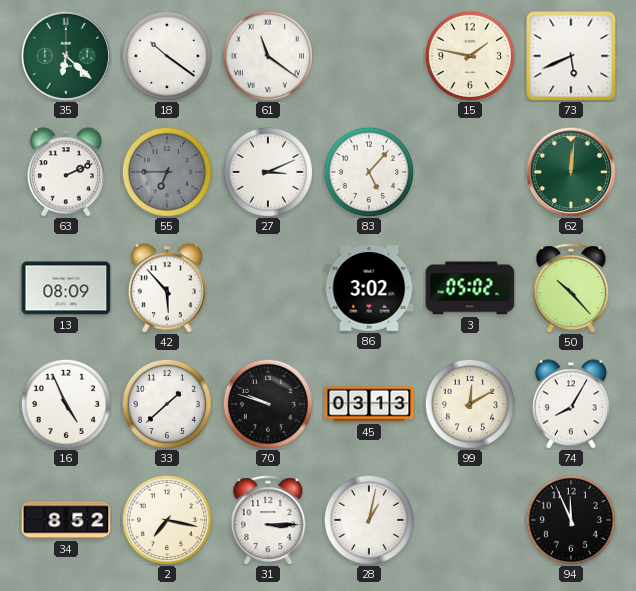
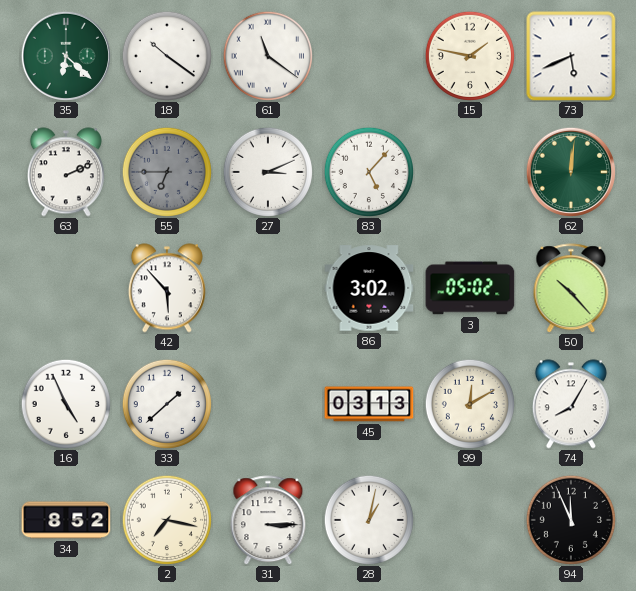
13: 08:09 -> none (66, 288)
70: 9:48 -> none (268, 404)
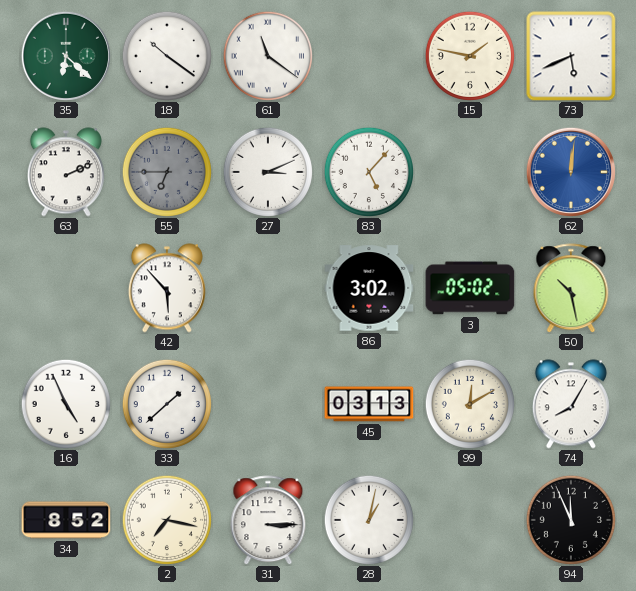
62 dial: green -> blue (571, 172)
50: 10:23 -> 10:28 (571, 288)
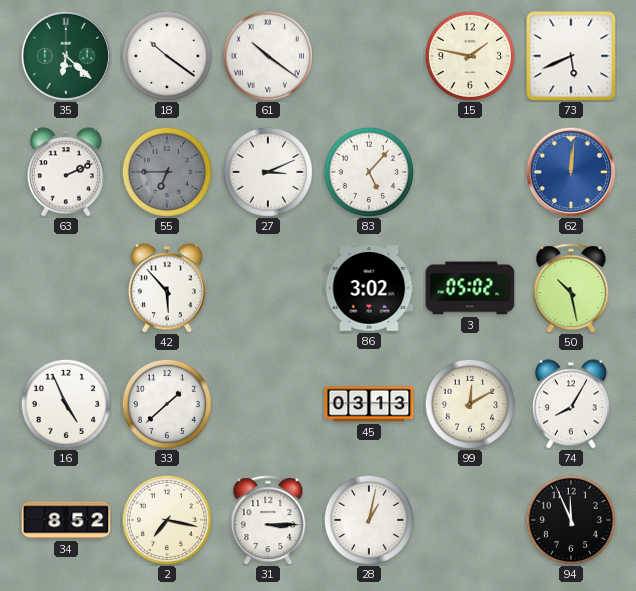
61: 11:21 -> 10:21 (268, 56)
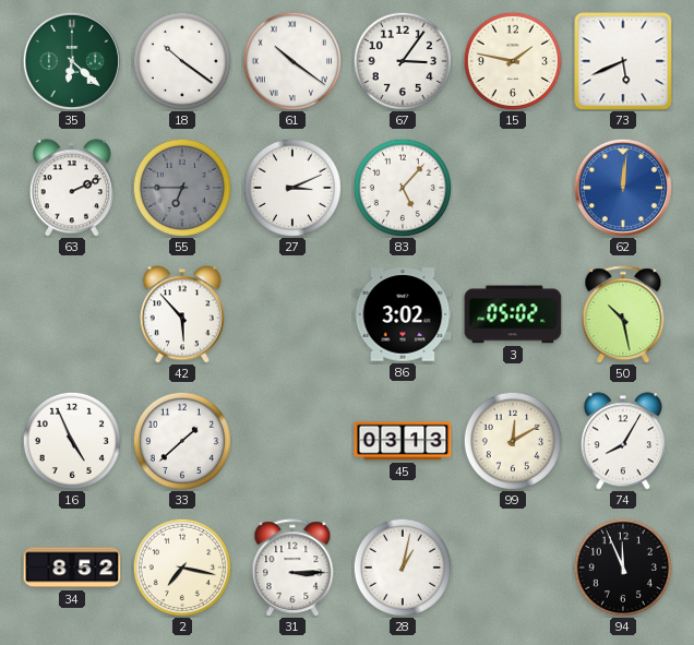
67: none -> 3:06 (403, 61)
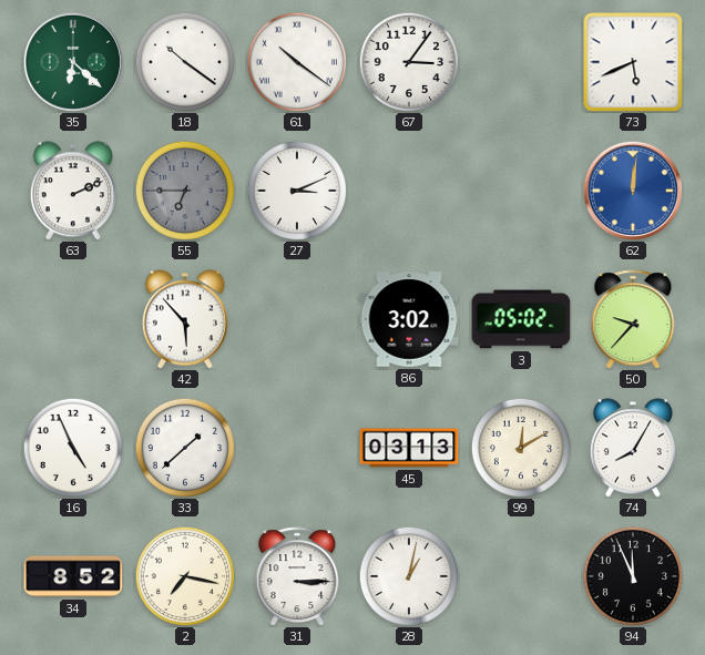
15: 1:47 -> none (513, 61)
83: 5:07 -> none (403, 188)
50: 10:28 -> 9:37 (633, 319)
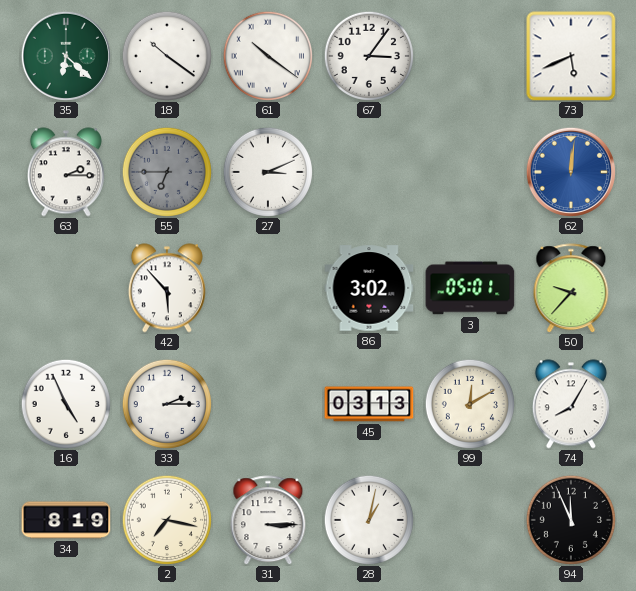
63: 2:11 -> 2:15 (66, 172)
3: 05:02 -> 05:01 (470, 288)
33: 1:38 -> 2:15 (167, 404)
34: 8:52 -> 8:19 (66, 520)
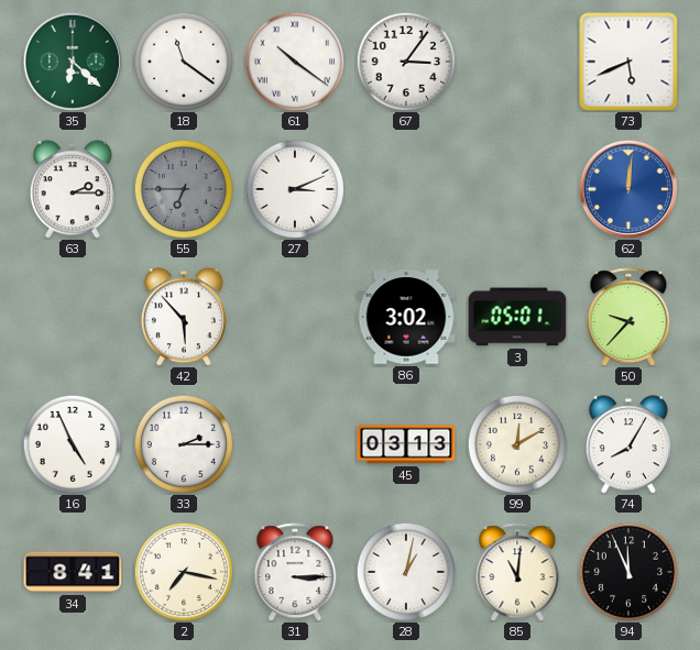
18: 10:21 -> 11:21 (184, 62)
34: 8:19 -> 8:41 (73, 572)
85: none -> 11:01 (517, 572)
